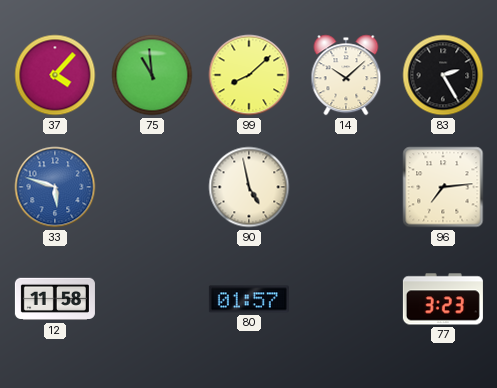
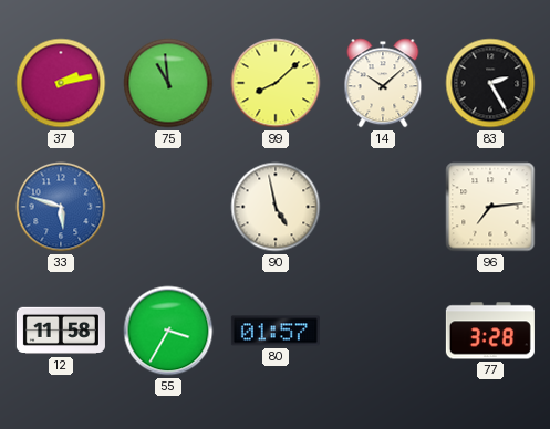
37: 4:07 -> 2:13 (61, 83)
55: none -> 3:35 (168, 331)
77: 3:23 -> 3:28 (490, 331)
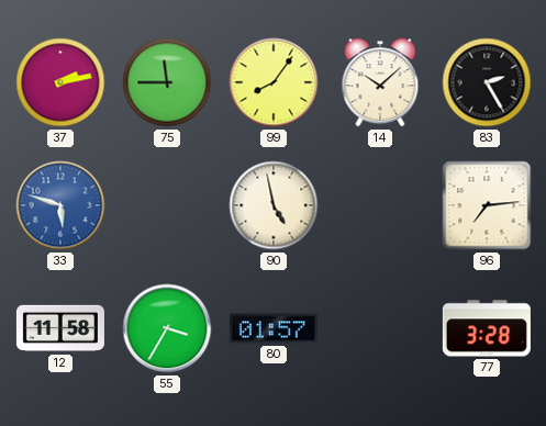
75: 10:59 -> 11:45 (167, 82)
99: 8:08 -> 8:06 (274, 82)
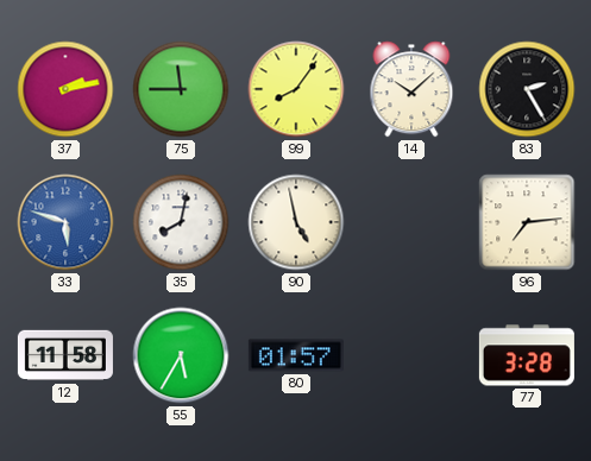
35: none -> 8:02 (181, 222)
55: 3:35 -> 5:35 (181, 355)
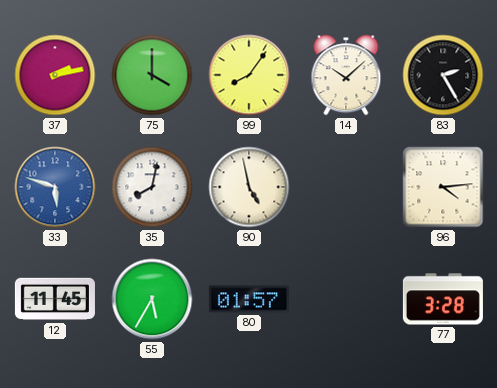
75: 11:45 -> 4:00 (152, 75)
96: 7:14 -> 4:14 (443, 187)
12: 11:58 -> 11:45 (55, 299)
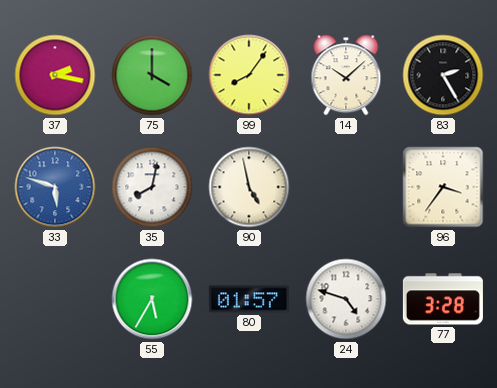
37: 2:13 -> 2:17 (55, 75)
96: 4:14 -> 3:36 (443, 187)
12: 11:45 -> none (55, 299)
24: none -> 4:48 (346, 299)
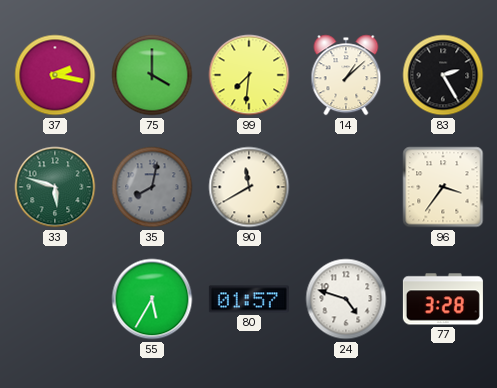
99: 8:06 -> 7:31 (249, 75)
14: 10:08 -> 1:08 (346, 75)
33 dial: blue -> green (55, 187)
35 dial: white -> grey (152, 187)
90: 4:58 -> 11:40 (249, 187)
